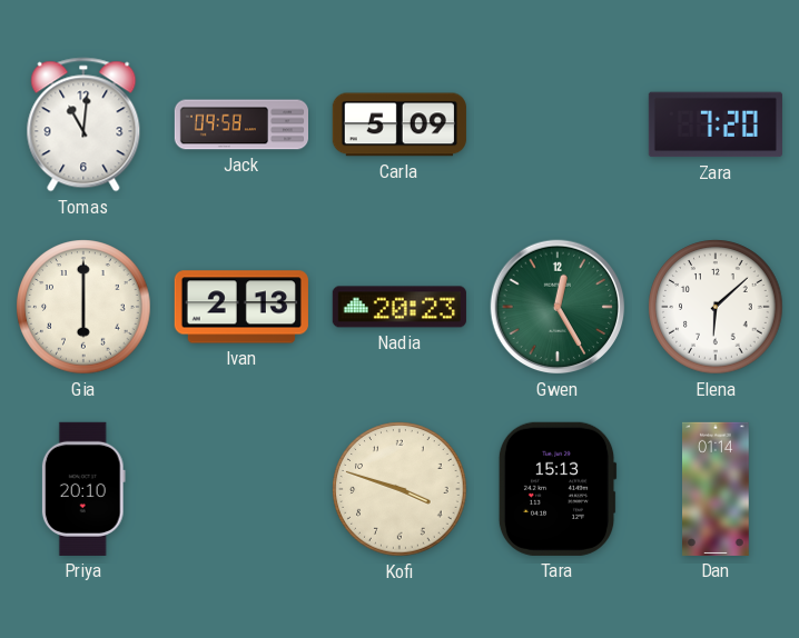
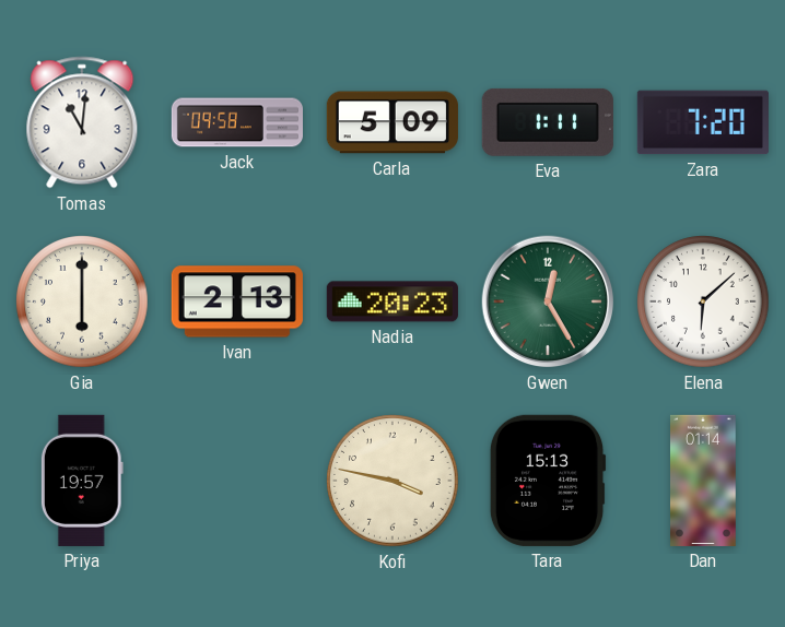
Eva: none -> 1:11 (548, 122)
Priya: 20:10 -> 19:57 (82, 481)
Kofi: 3:48 -> 3:47 (392, 481)
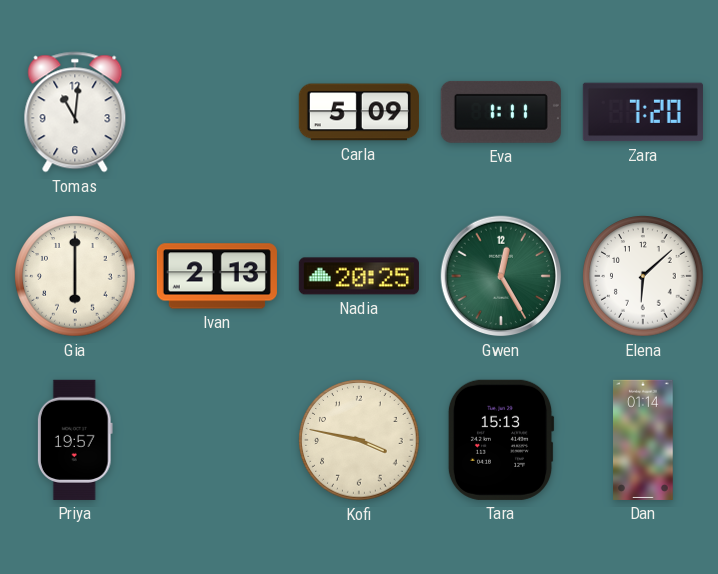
Jack: 09:58 -> none (236, 122)
Nadia: 20:23 -> 20:25 (359, 276)
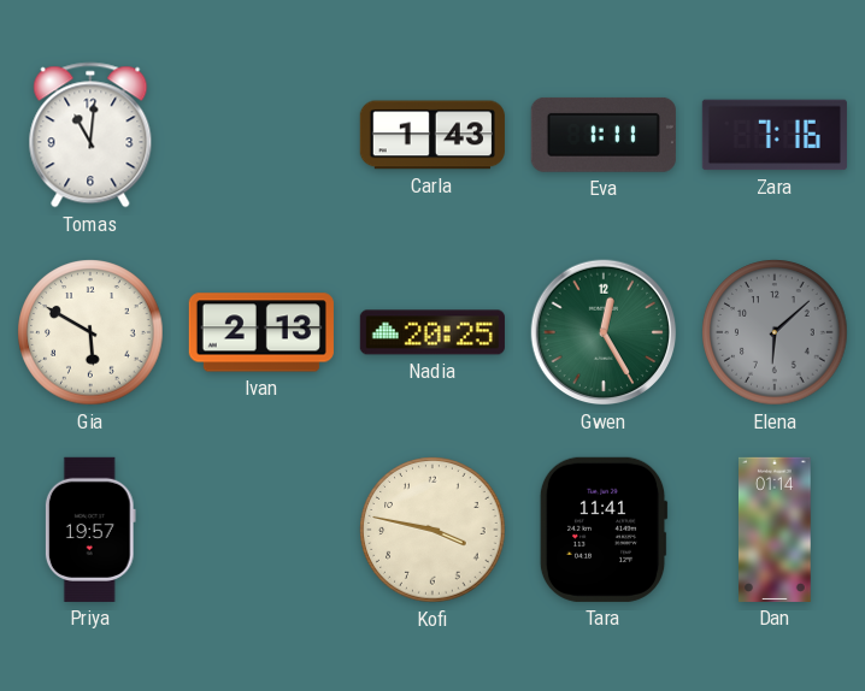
Carla: 5:09 -> 1:43 (432, 135)
Zara: 7:20 -> 7:16 (775, 135)
Gia: 6:00 -> 5:50 (90, 332)
Elena dial: white -> grey (775, 332)
Tara: 15:13 -> 11:41 (604, 530)
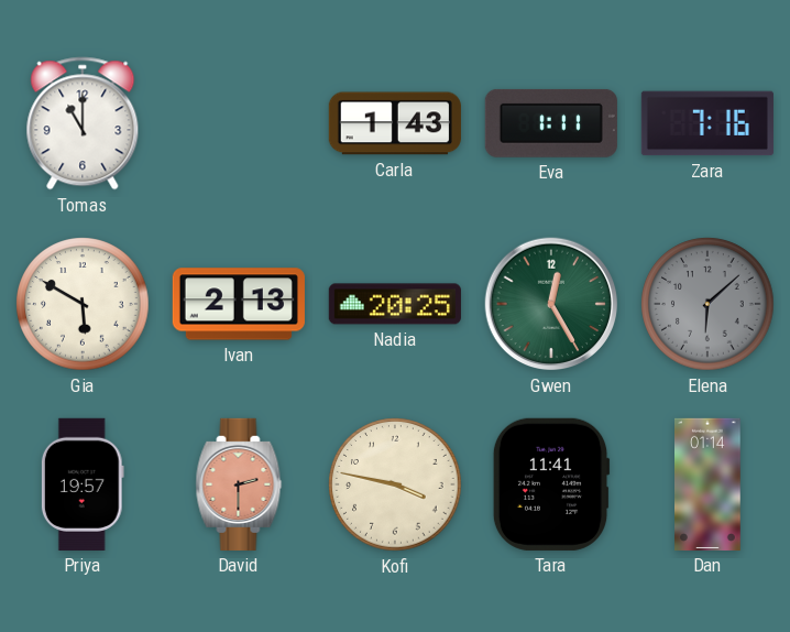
Tomas: 11:01 -> 11:00 (83, 123)
David: none -> 2:30 (239, 484)
